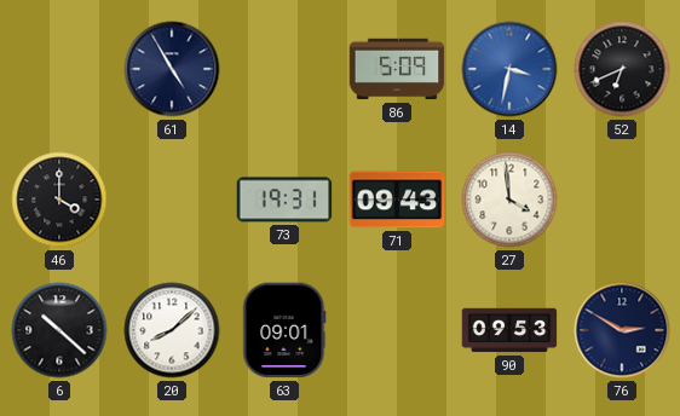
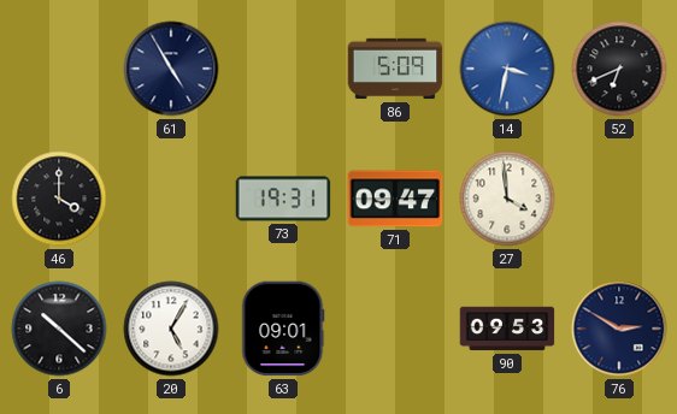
71: 09:43 -> 09:47 (395, 199)
20: 8:08 -> 5:05 (171, 329)
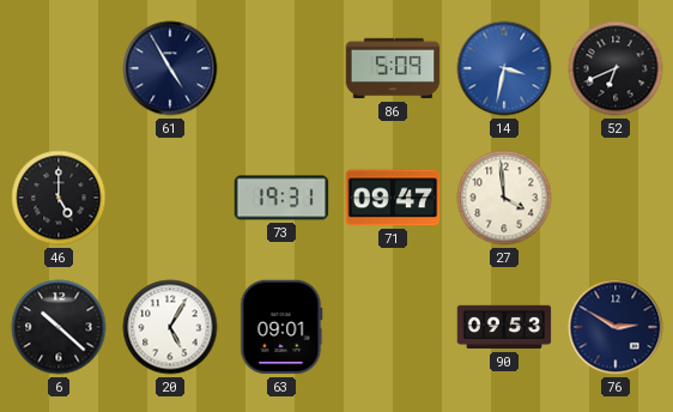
46: 4:00 -> 5:00 (59, 198)
